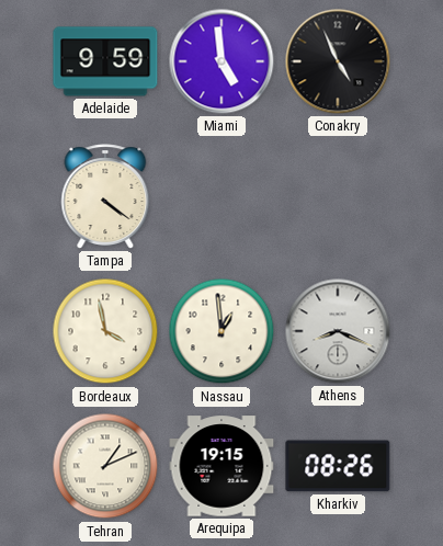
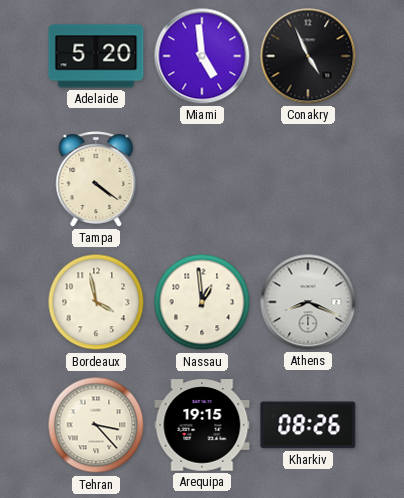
Adelaide: 9:59 -> 5:20 (96, 56)
Tehran: 1:11 -> 3:23 (96, 425)
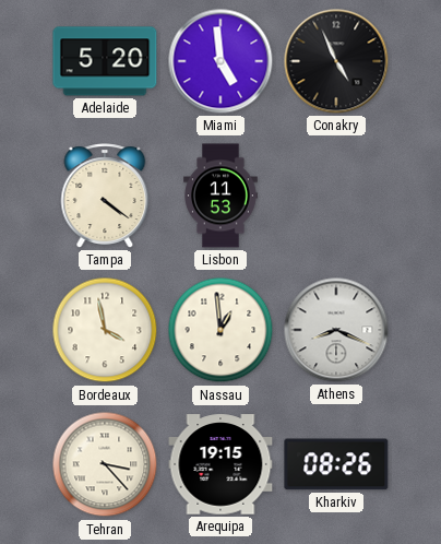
Lisbon: none -> 11:53 (222, 196)
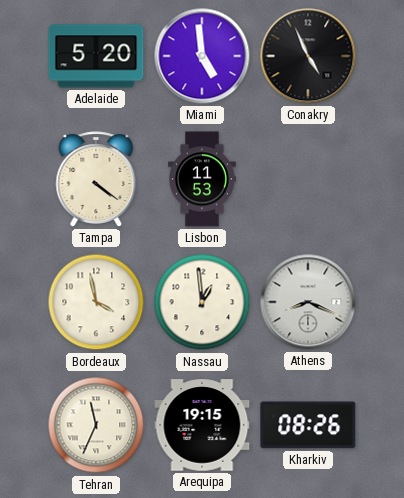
Tehran: 3:23 -> 11:34 (96, 425)
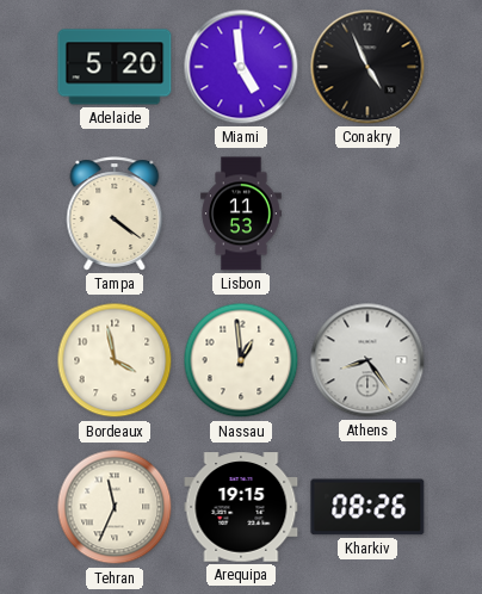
Athens: 8:19 -> 8:24 (367, 360)
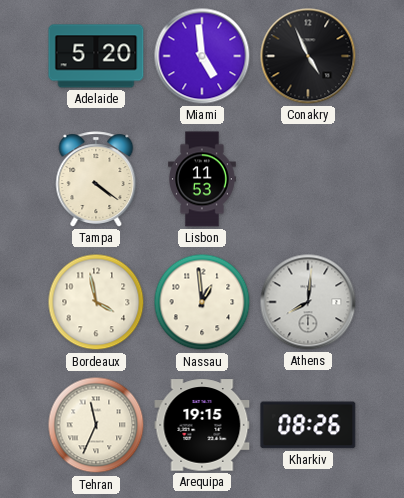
Athens: 8:24 -> 8:01 (308, 302)
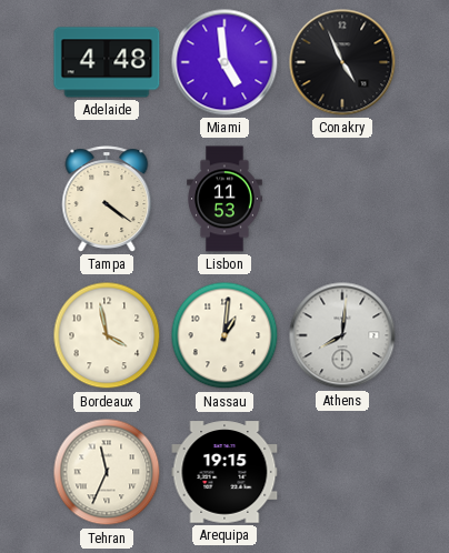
Adelaide: 5:20 -> 4:48 (107, 62)
Nassau: 12:59 -> 1:01 (225, 335)
Kharkiv: 08:26 -> none (308, 425)
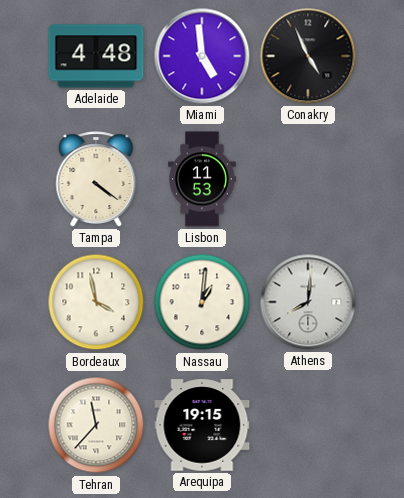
Tehran: 11:34 -> 11:37 (96, 425)
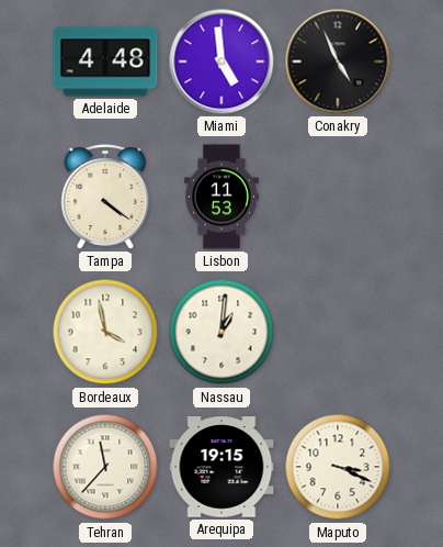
Athens: 8:01 -> none (308, 302)
Maputo: none -> 3:19 (338, 467)
